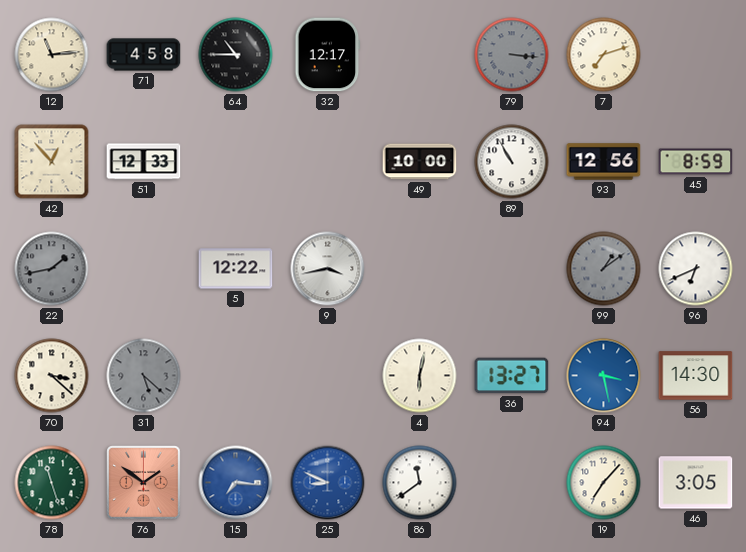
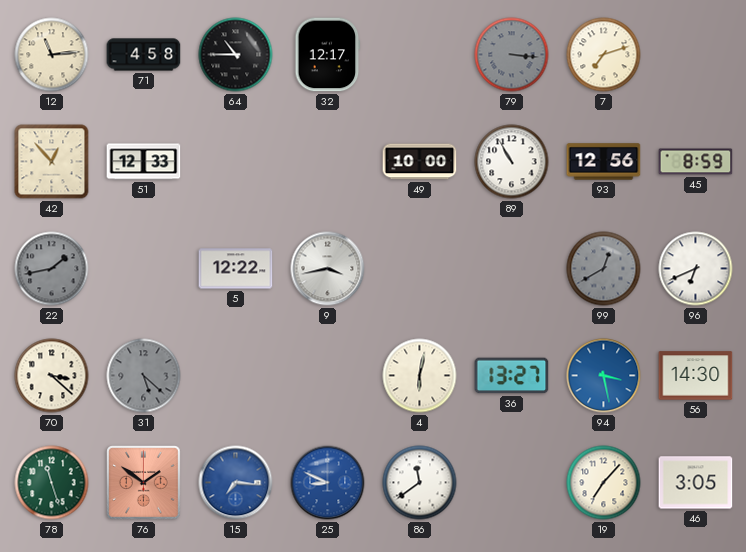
99: 1:09 -> 12:40 (604, 269)
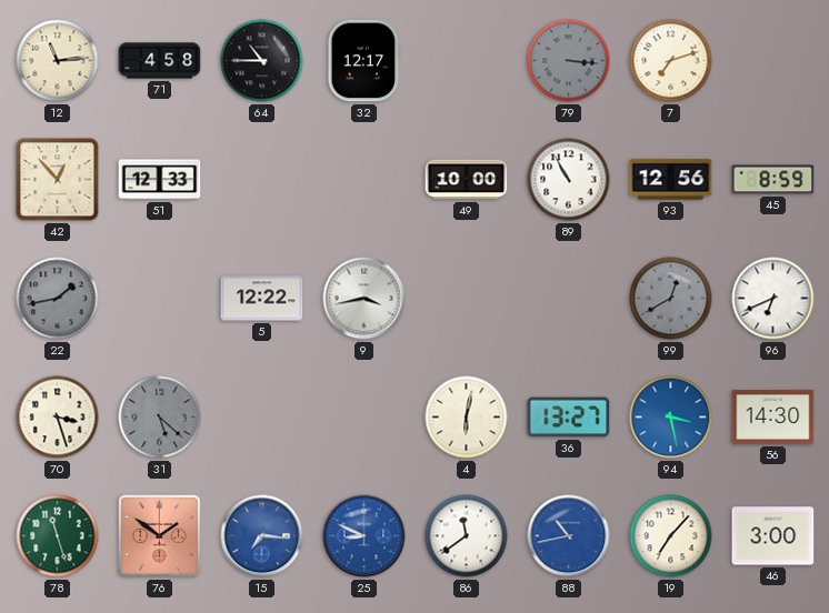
70: 3:22 -> 3:27 (58, 418)
88: none -> 10:43 (569, 536)
46: 3:05 -> 3:00 (773, 536)
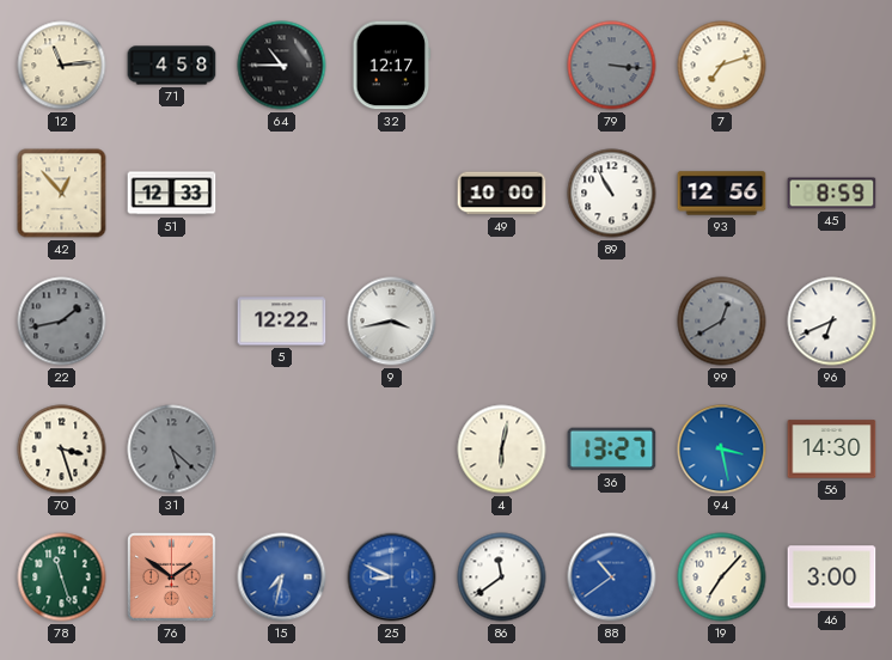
15: 7:16 -> 7:32 (282, 577)
88: 10:43 -> 10:39 (612, 577)
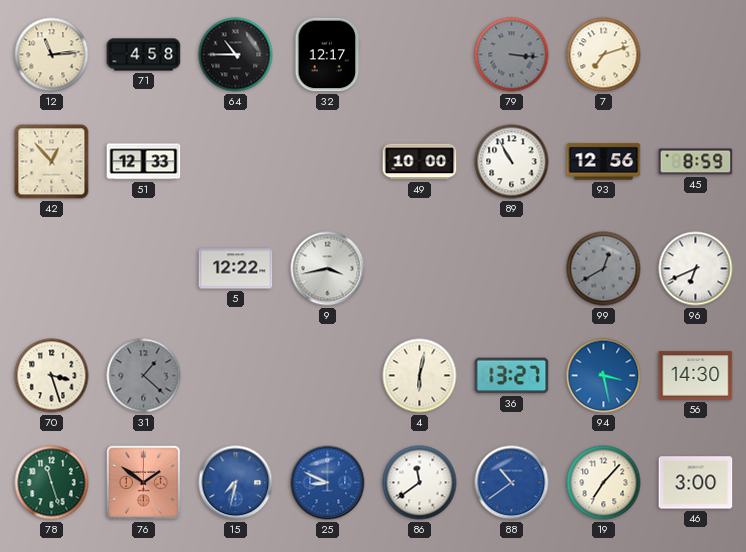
22: 1:43 -> none (62, 322)
31: 5:22 -> 1:22 (144, 376)
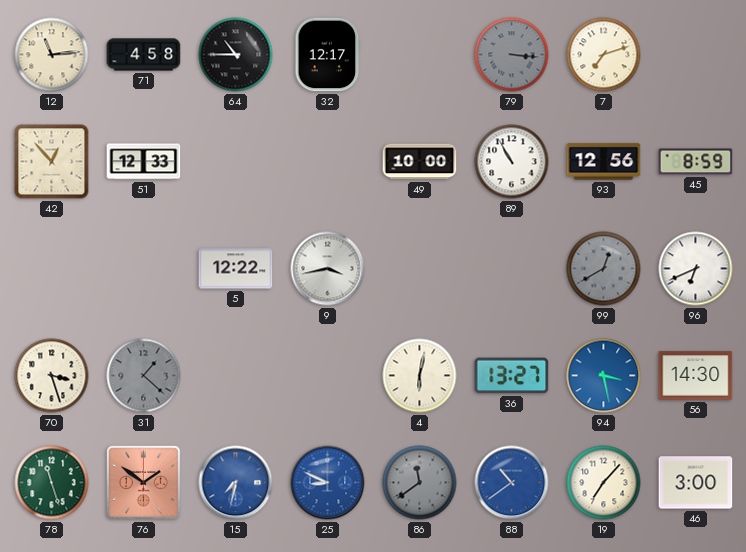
86 dial: white -> grey (420, 483)
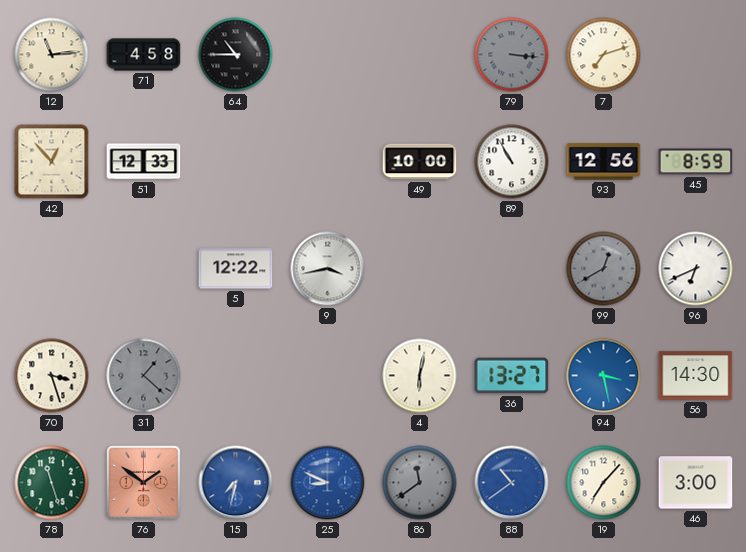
32: 12:17 -> none (328, 55)
